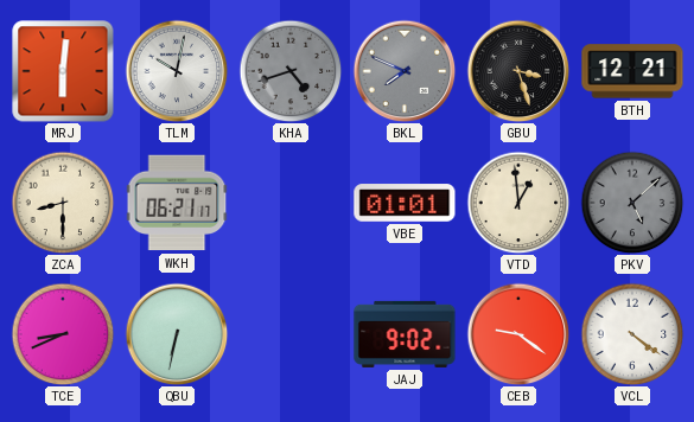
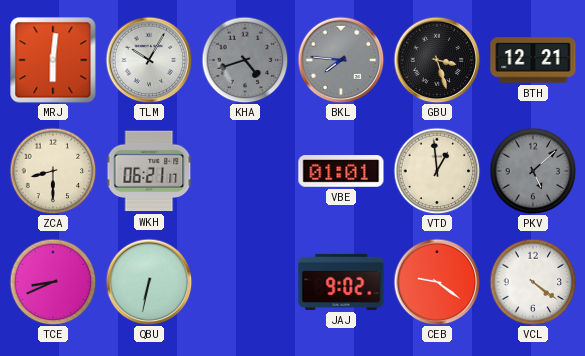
TLM: 10:02 -> 10:05 (149, 60)
BKL: 7:49 -> 7:46 (341, 60)
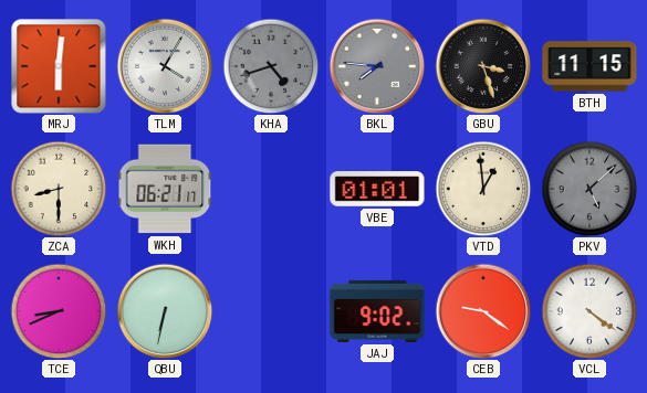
TLM: 10:05 -> 4:05 (165, 66)
BTH: 12:21 -> 11:15 (589, 66)
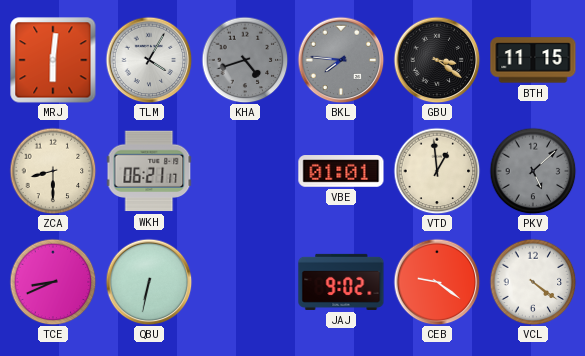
GBU: 3:27 -> 3:21 (437, 60)
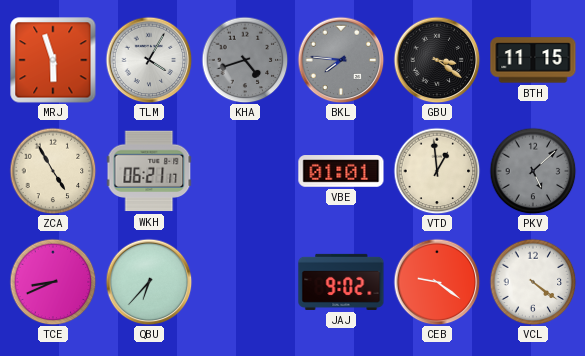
MRJ: 6:01 -> 5:57 (53, 60)
ZCA: 8:30 -> 4:55 (53, 171)
QBU: 6:32 -> 6:37 (149, 282)
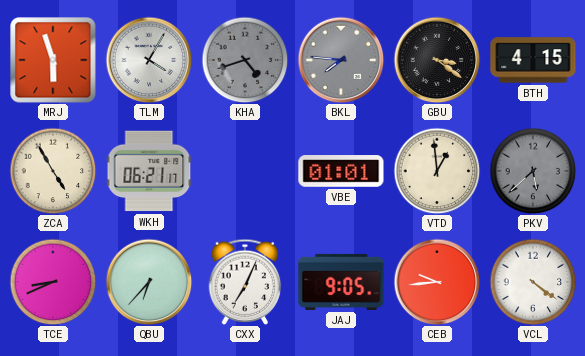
BTH: 11:15 -> 4:15 (533, 60)
PKV: 5:08 -> 5:38 (533, 171)
CXX: none -> 7:04 (245, 282)
JAJ: 9:02 -> 9:05 (341, 282)
CEB: 9:21 -> 9:44 (437, 282)
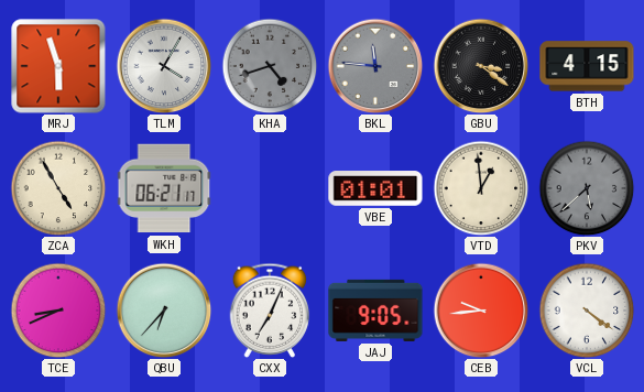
BKL: 7:46 -> 11:46 (375, 66)
